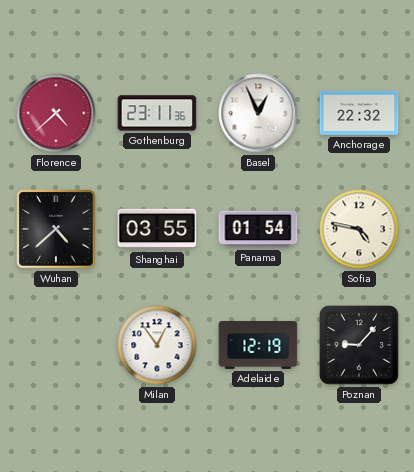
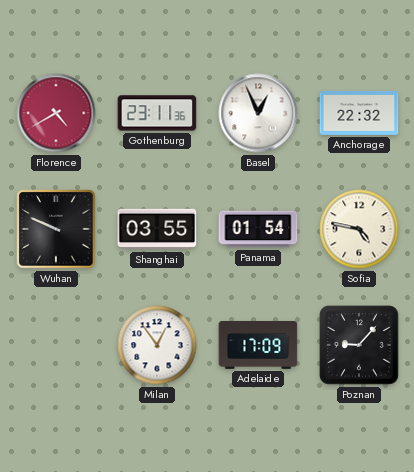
Florence: 4:38 -> 4:40 (56, 113)
Wuhan: 4:38 -> 9:49 (56, 229)
Adelaide: 12:19 -> 17:09 (258, 345)
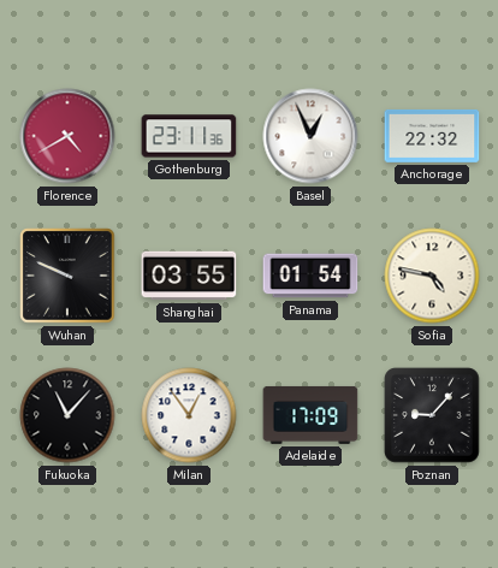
Fukuoka: none -> 11:07 (67, 415)
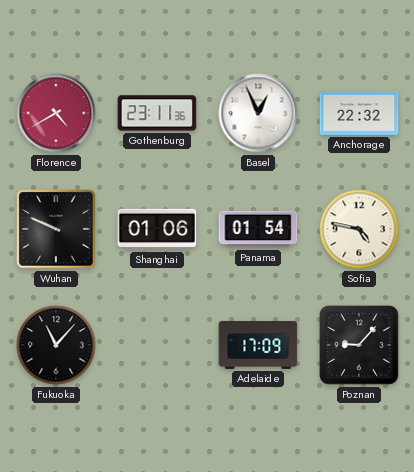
Shanghai: 03:55 -> 01:06 (157, 229)
Milan: 12:54 -> none (189, 415)
